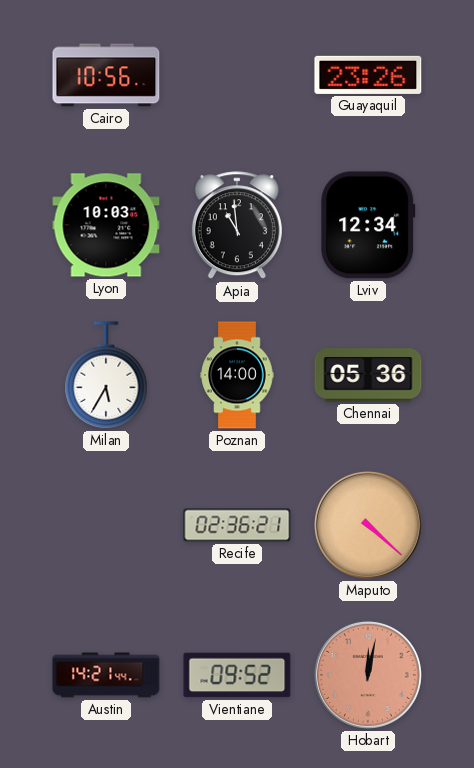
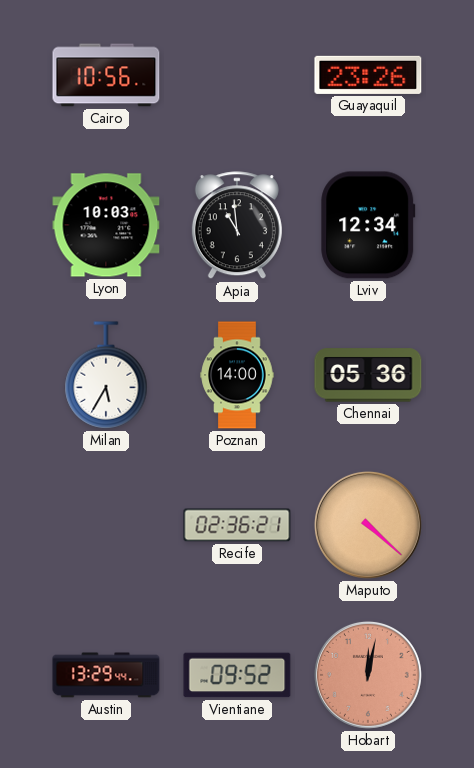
Austin: 14:21 -> 13:29 (106, 675)
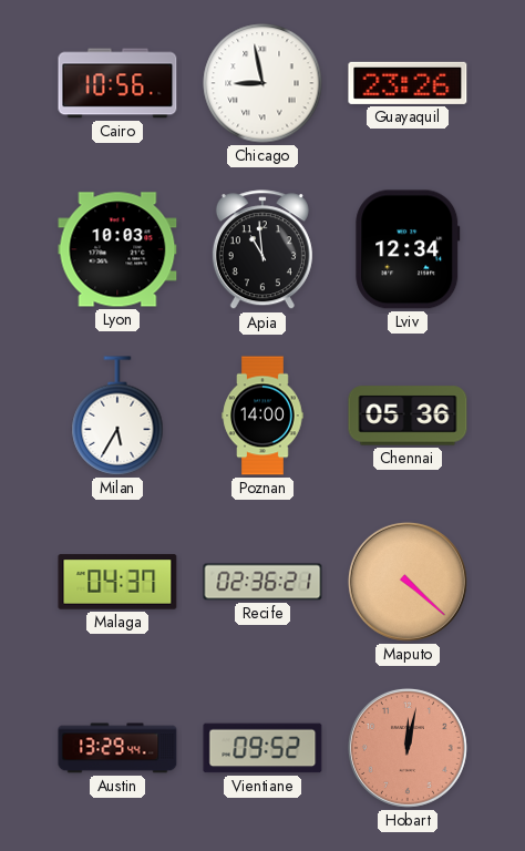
Chicago: none -> 8:58 (262, 83)
Malaga: none -> 04:37 (117, 582)
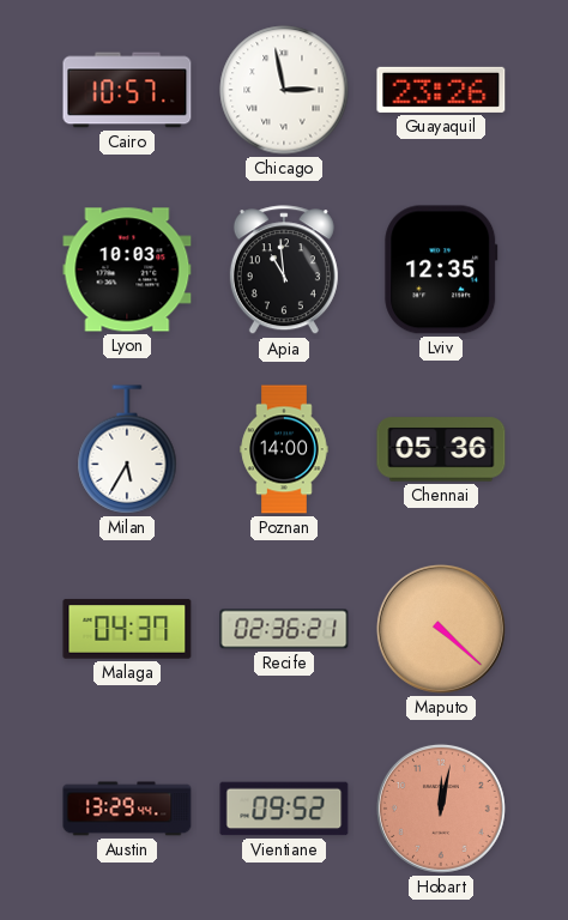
Cairo: 10:56 -> 10:57 (127, 90)
Chicago: 8:58 -> 2:58 (284, 90)
Lviv: 12:34 -> 12:35 (441, 270)
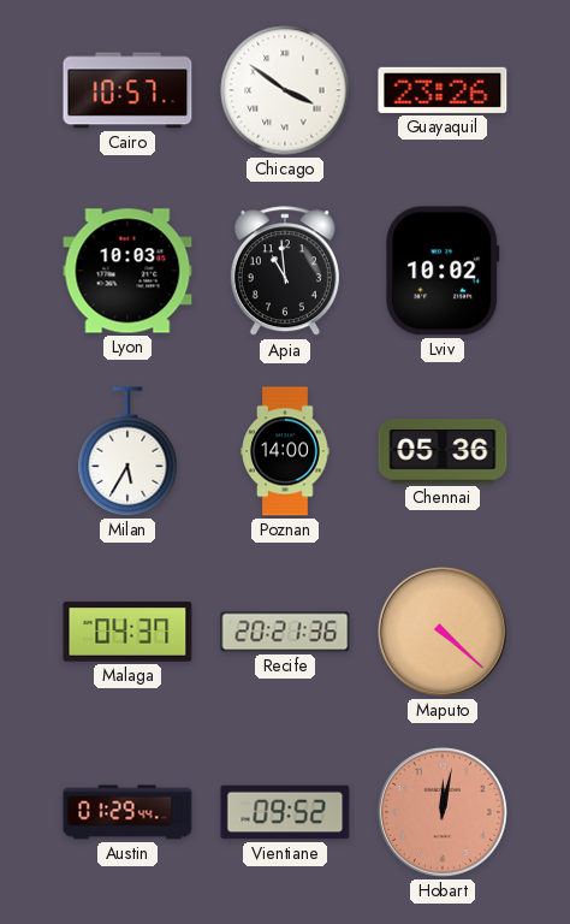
Chicago: 2:58 -> 3:51 (285, 90)
Lviv: 12:35 -> 10:02 (443, 271)
Recife: 02:36 -> 20:21 (285, 632)
Austin: 13:29 -> 01:29 (127, 812)
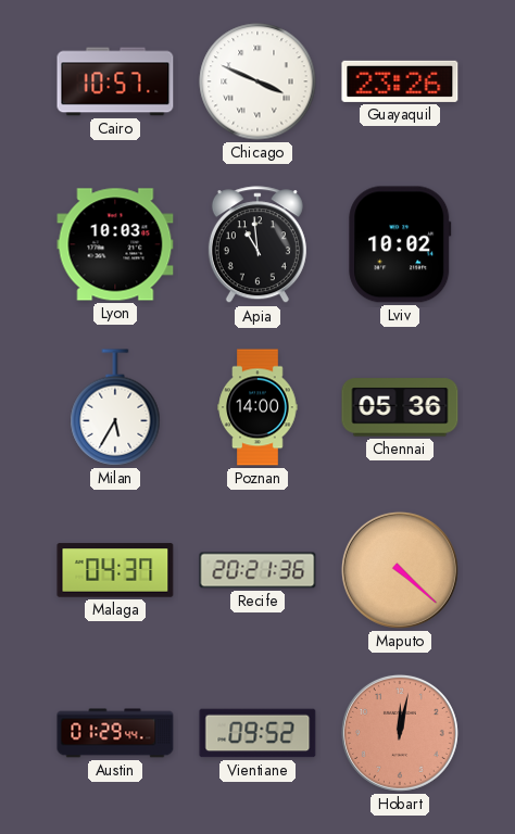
Chicago: 3:51 -> 3:49 (257, 81)
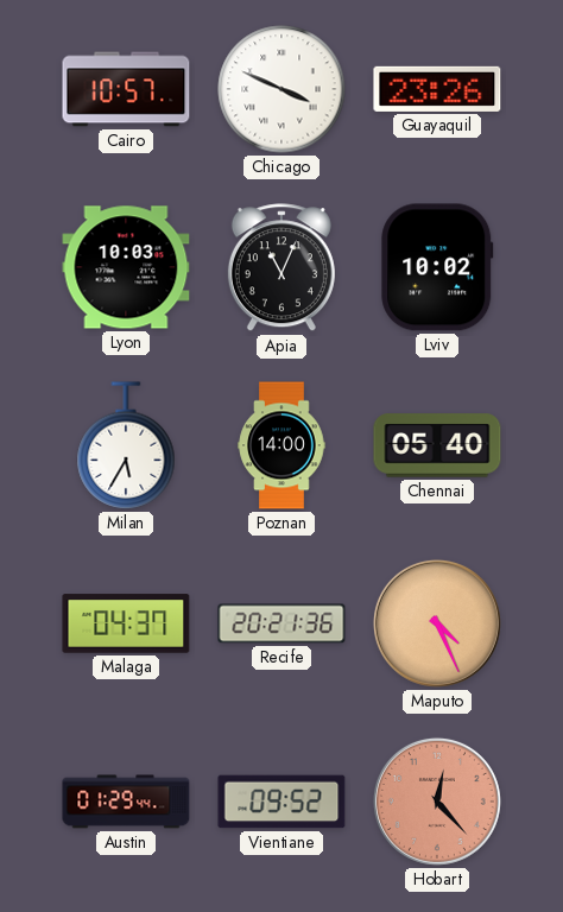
Apia: 10:59 -> 11:04 (281, 268)
Chennai: 05:36 -> 05:40 (437, 445)
Maputo: 4:22 -> 4:26 (437, 623)
Hobart: 12:02 -> 12:23 (437, 802)
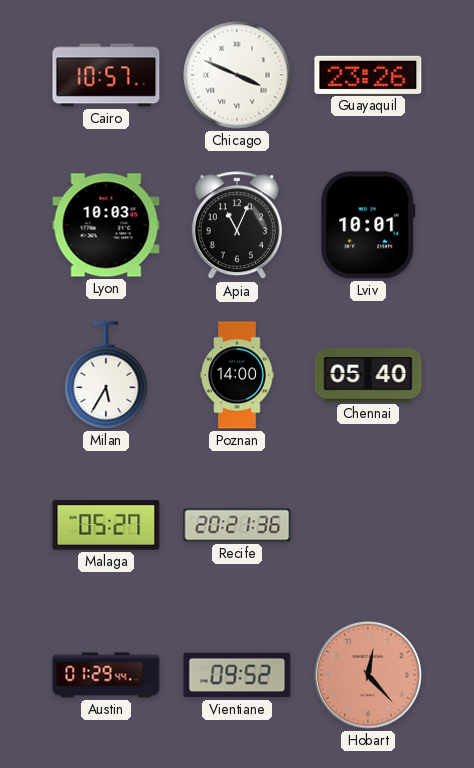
Lviv: 10:02 -> 10:01 (368, 225)
Malaga: 04:37 -> 05:27 (106, 525)
Maputo: 4:26 -> none (437, 623)
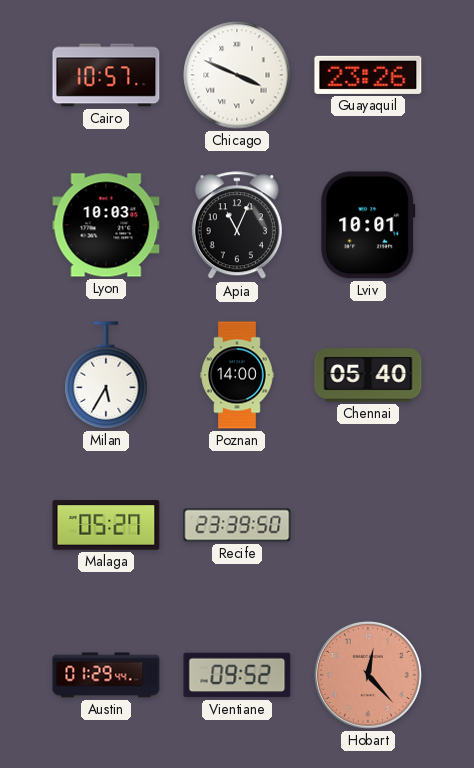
Recife: 20:21 -> 23:39 (237, 525)
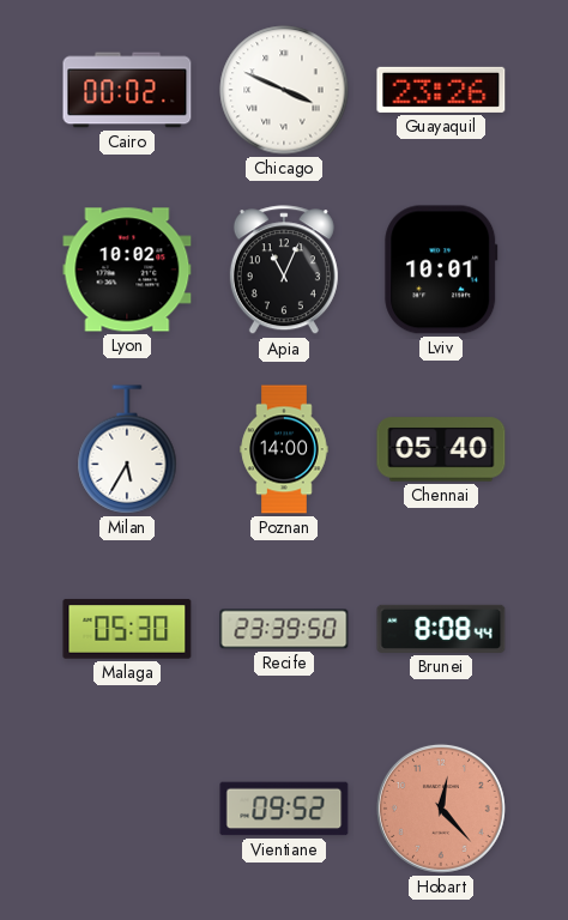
Cairo: 10:57 -> 00:02 (127, 90)
Lyon: 10:03 -> 10:02 (127, 270)
Malaga: 05:27 -> 05:30 (127, 629)
Brunei: none -> 8:08 (441, 629)
Austin: 01:29 -> none (106, 675)
